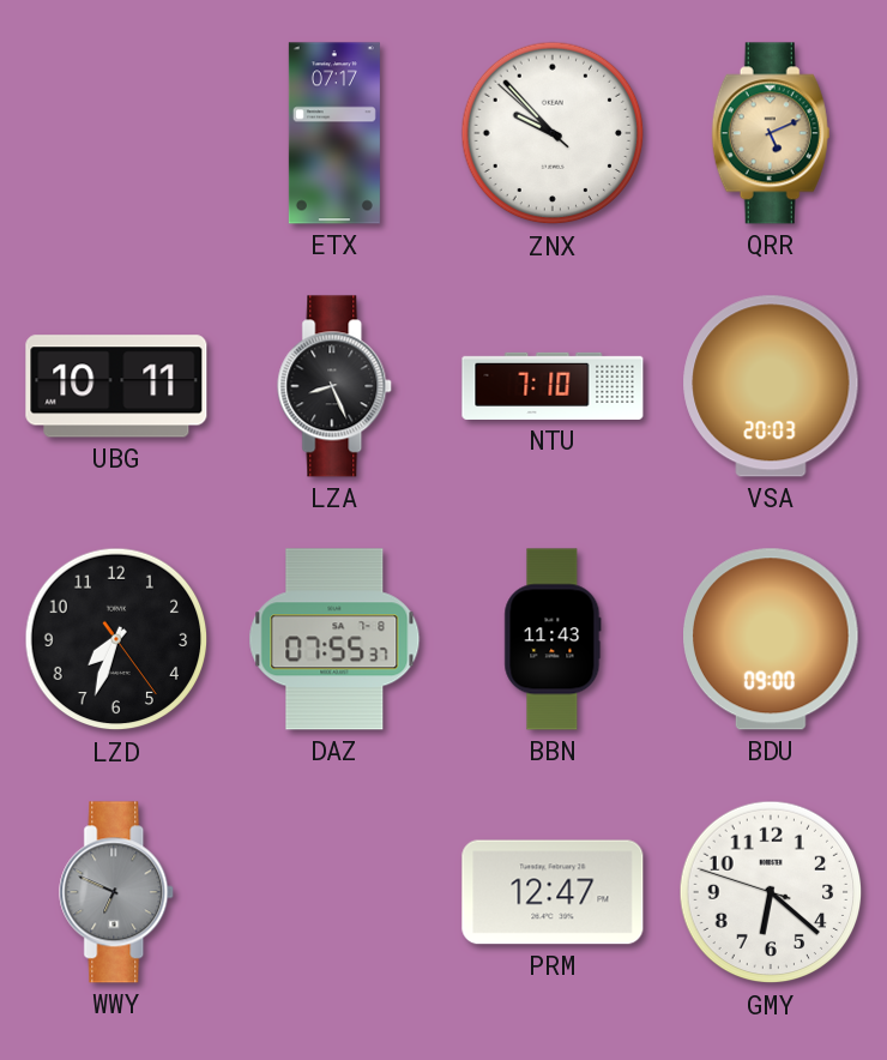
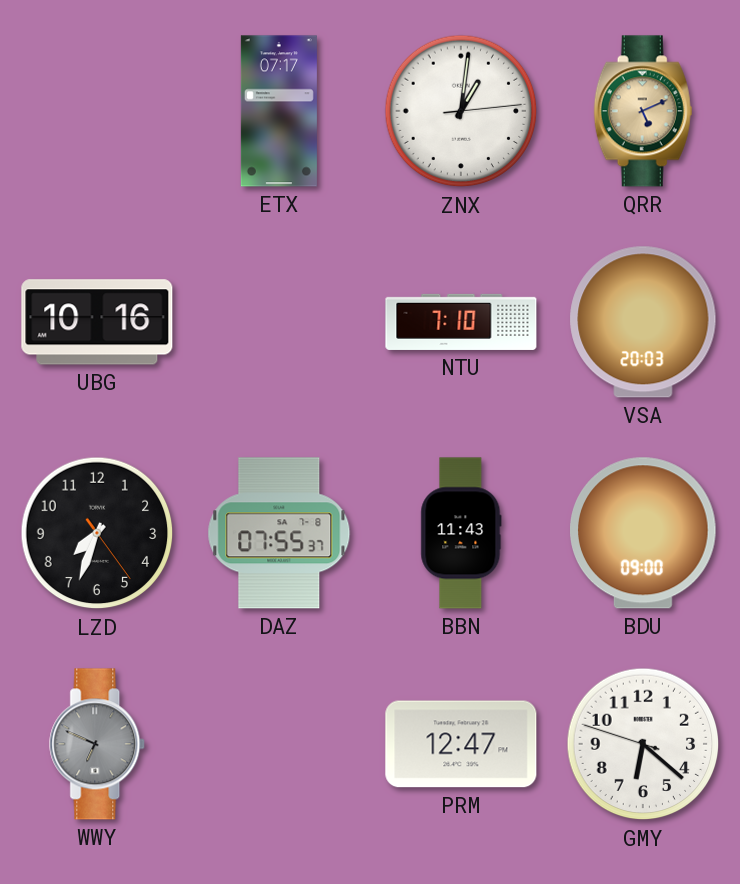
ZNX: 9:52 -> 1:01 (461, 111)
UBG: 10:11 -> 10:16 (97, 322)
LZA: 8:26 -> none (336, 386)
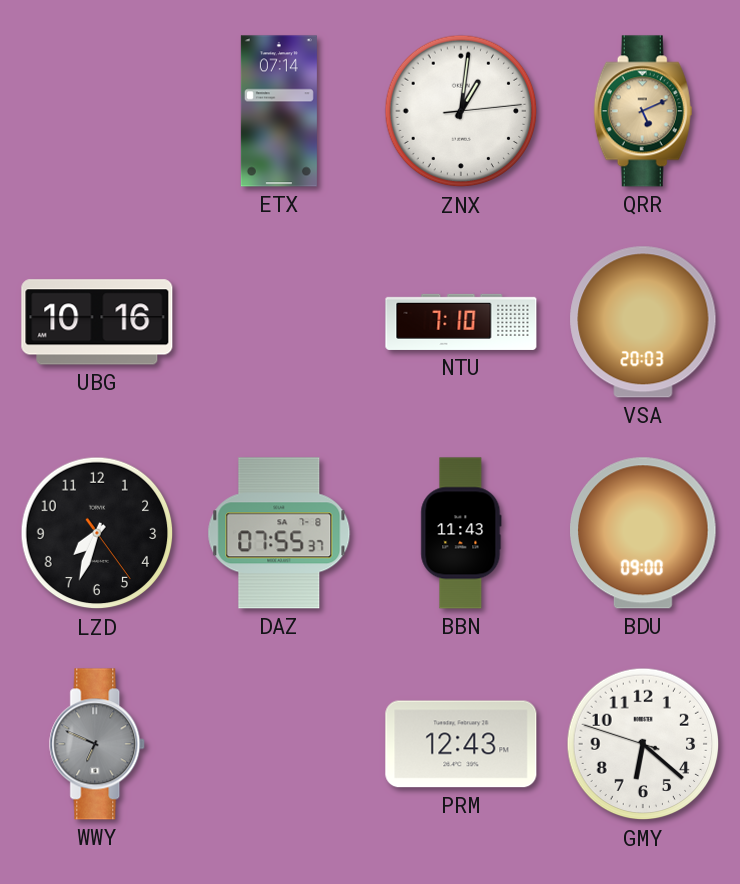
ETX: 07:17 -> 07:14 (279, 111)
PRM: 12:47 -> 12:43 (461, 744)
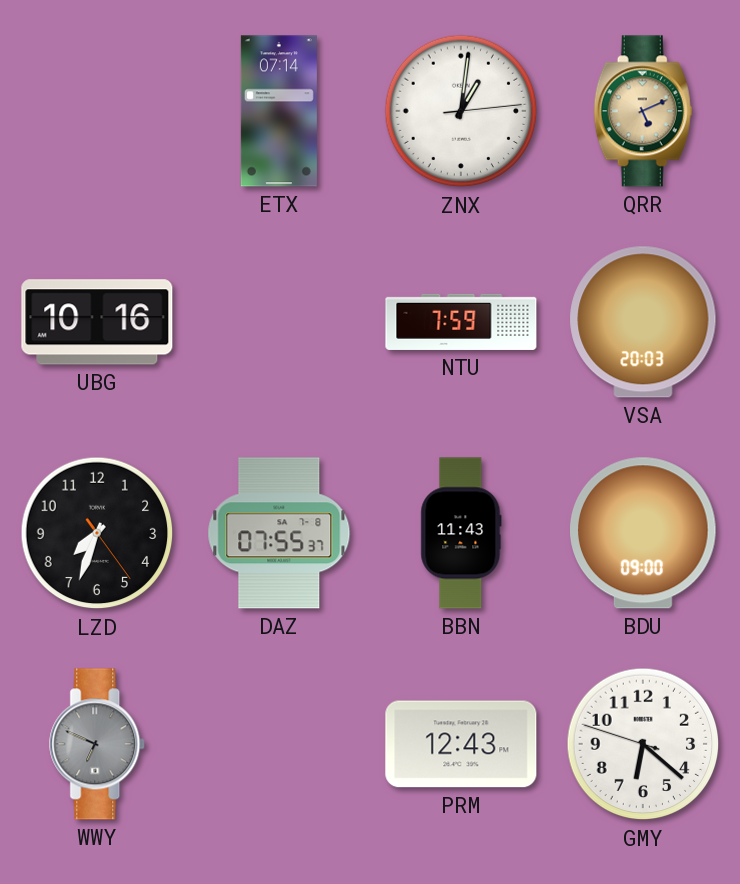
NTU: 7:10 -> 7:59 (461, 322)
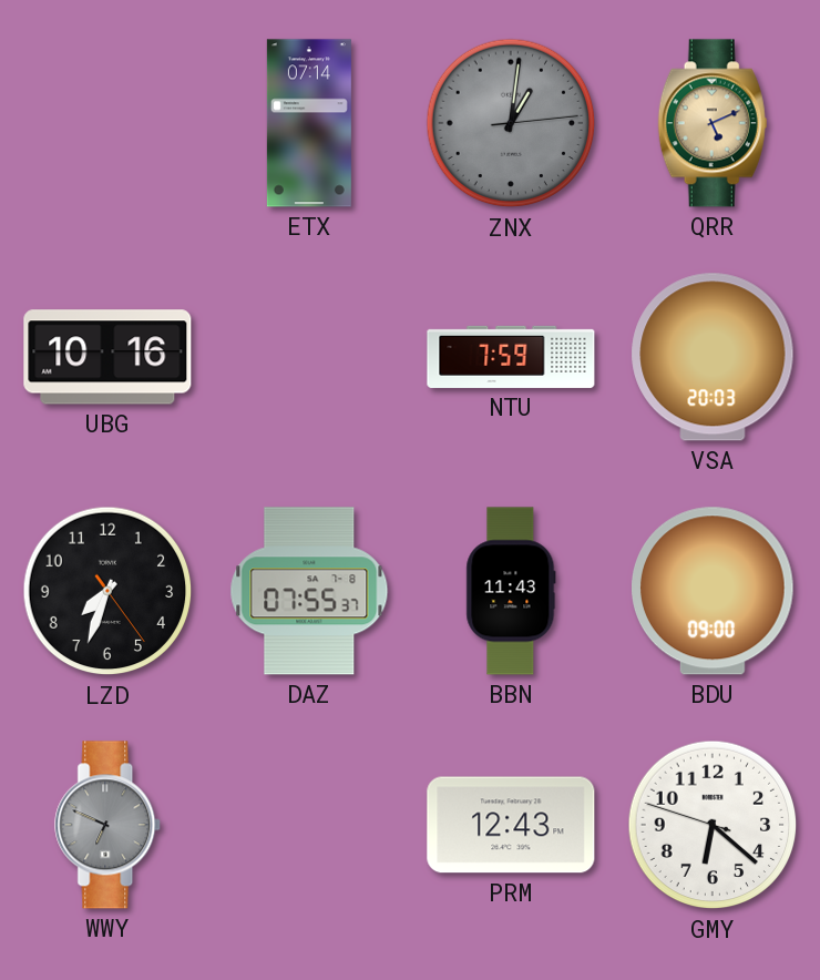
ZNX dial: white -> grey (511, 123)
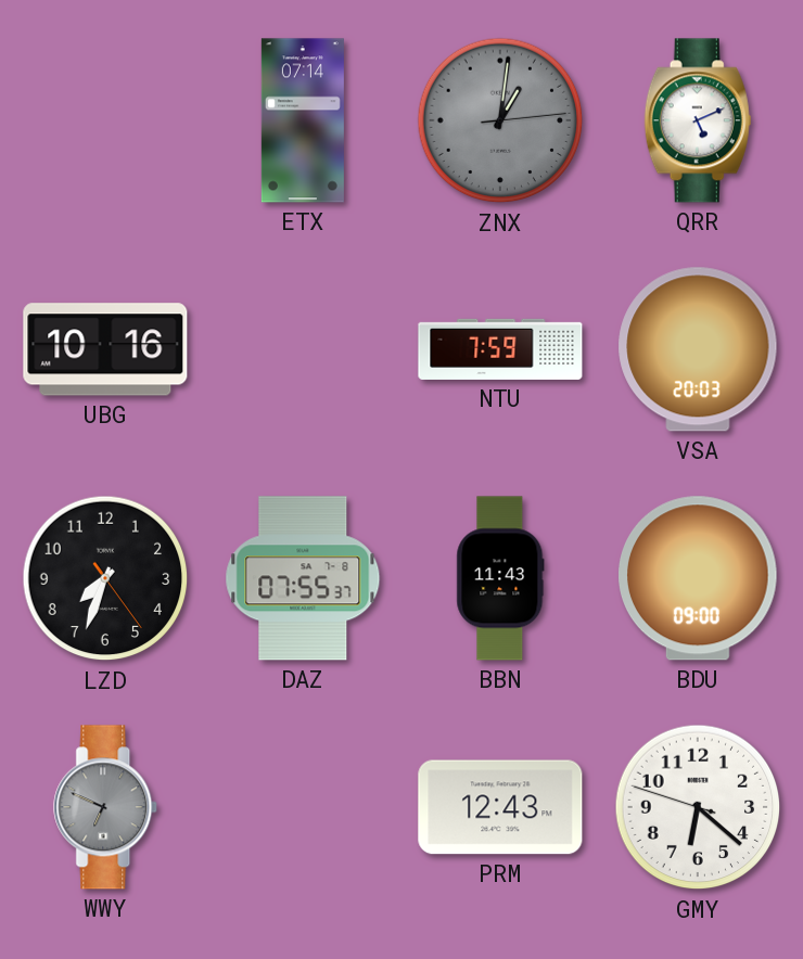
QRR dial: champagne -> white (698, 120)
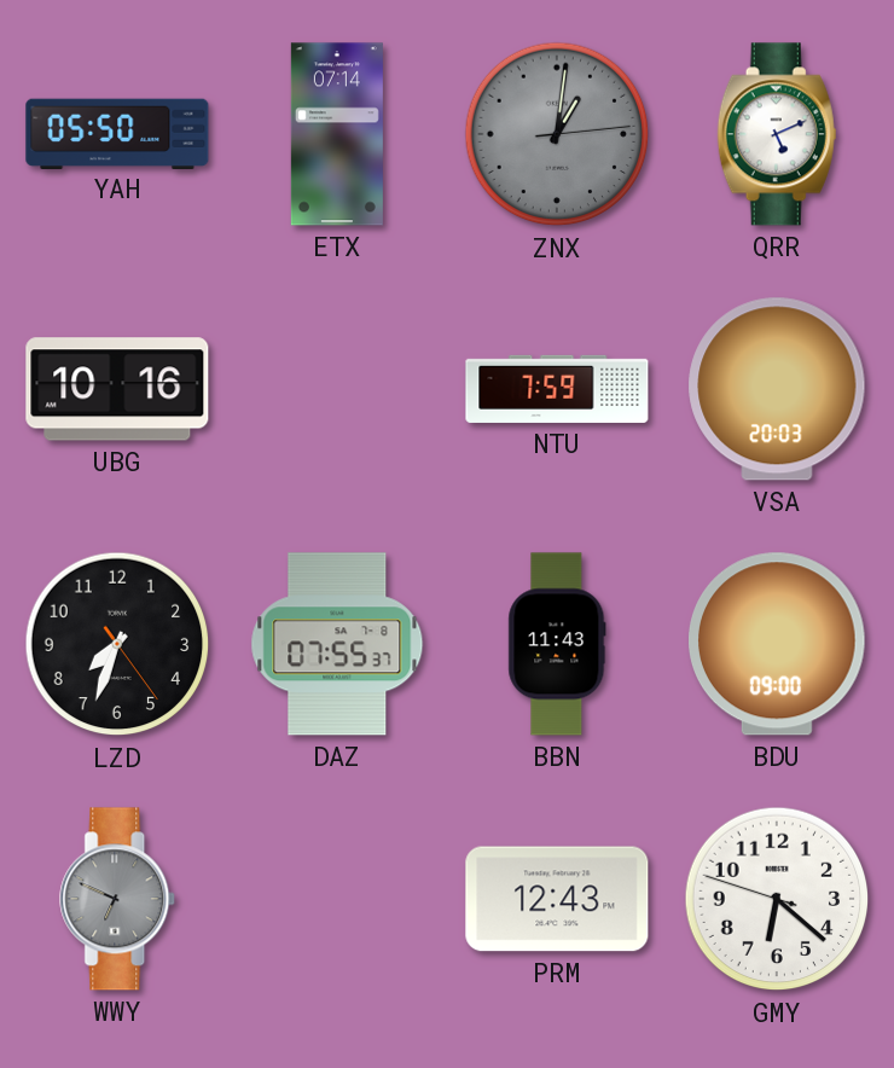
YAH: none -> 05:50 (117, 133)
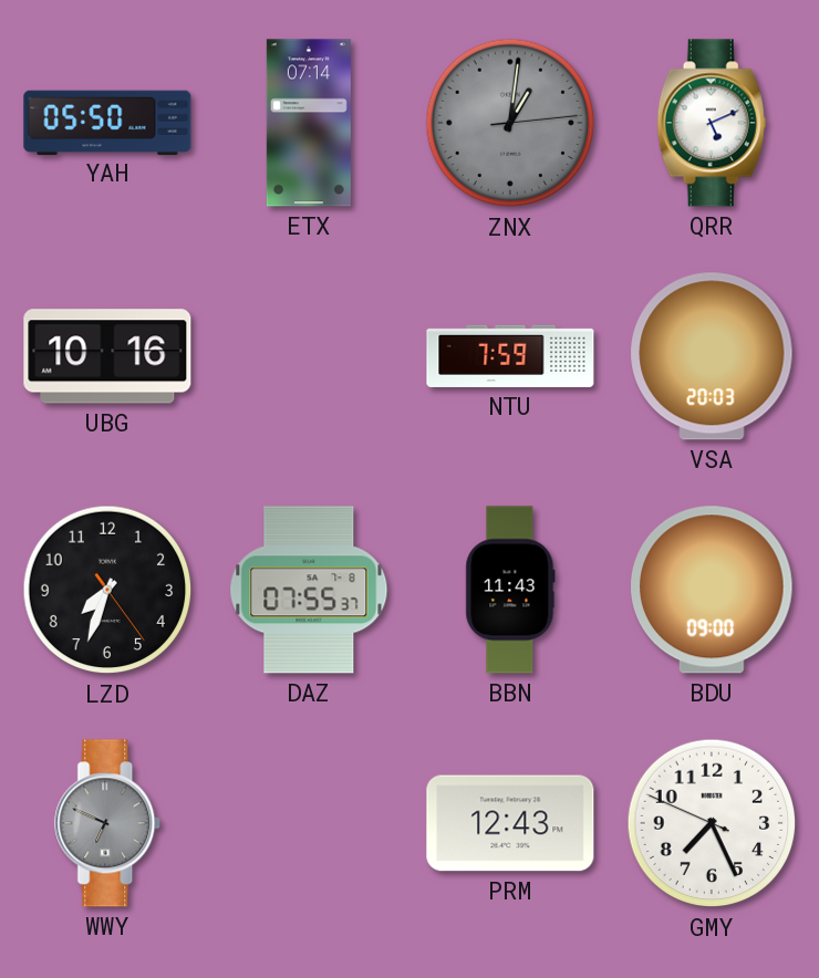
GMY: 6:21 -> 7:25 (712, 823)
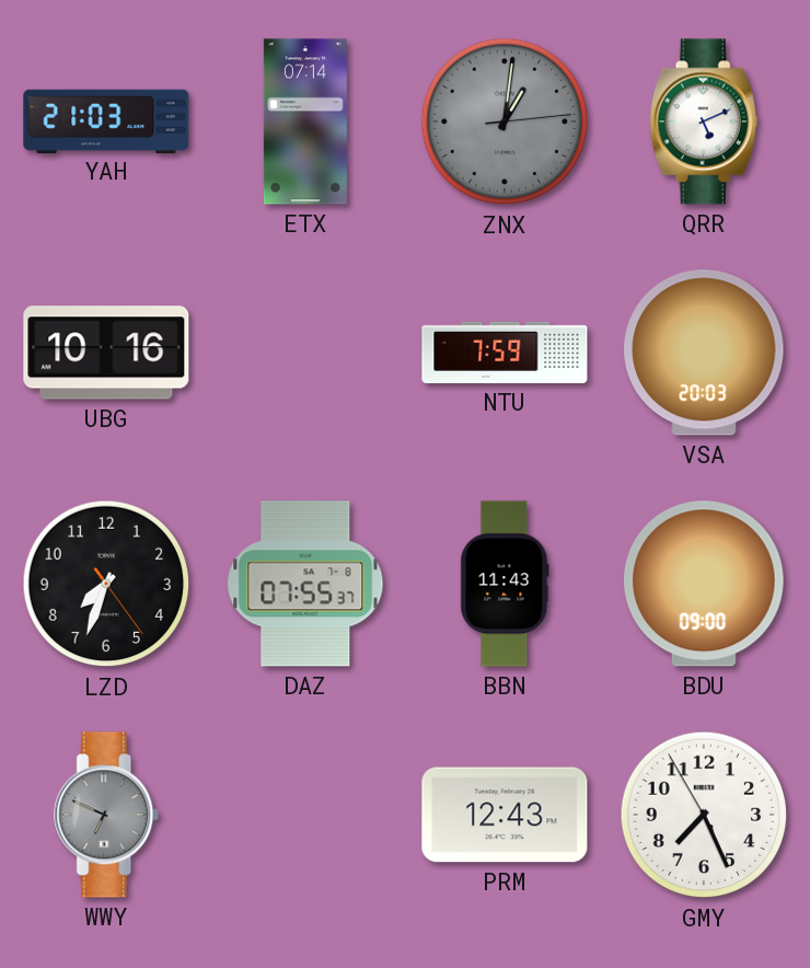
YAH: 05:50 -> 21:03 (106, 120)
GMY: 7:25:49 -> 7:25:55 (704, 815)
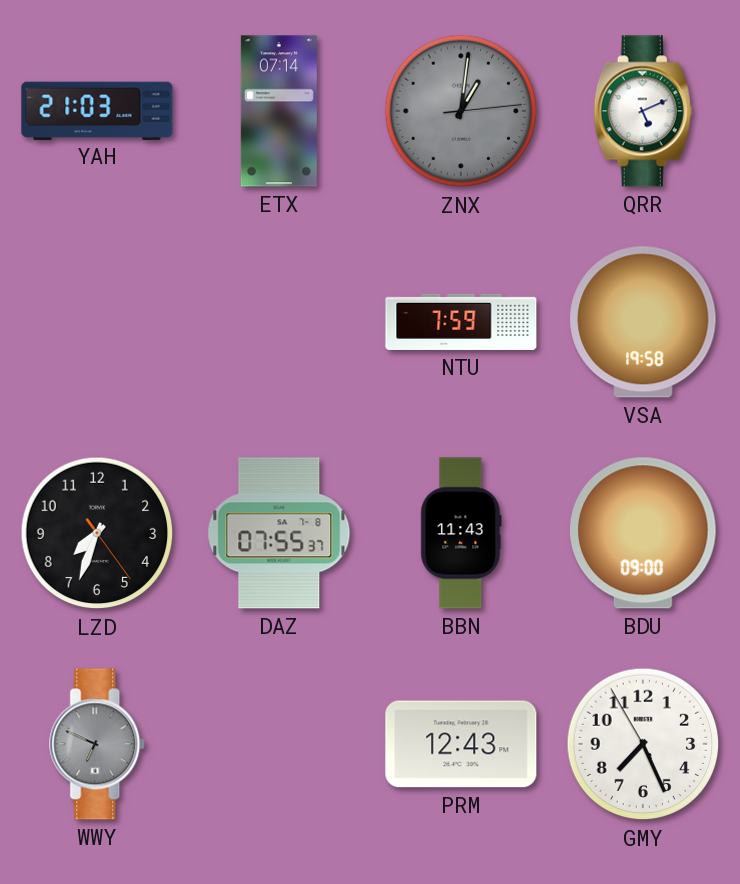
UBG: 10:16 -> none (106, 353)
VSA: 20:03 -> 19:58 (643, 322)
